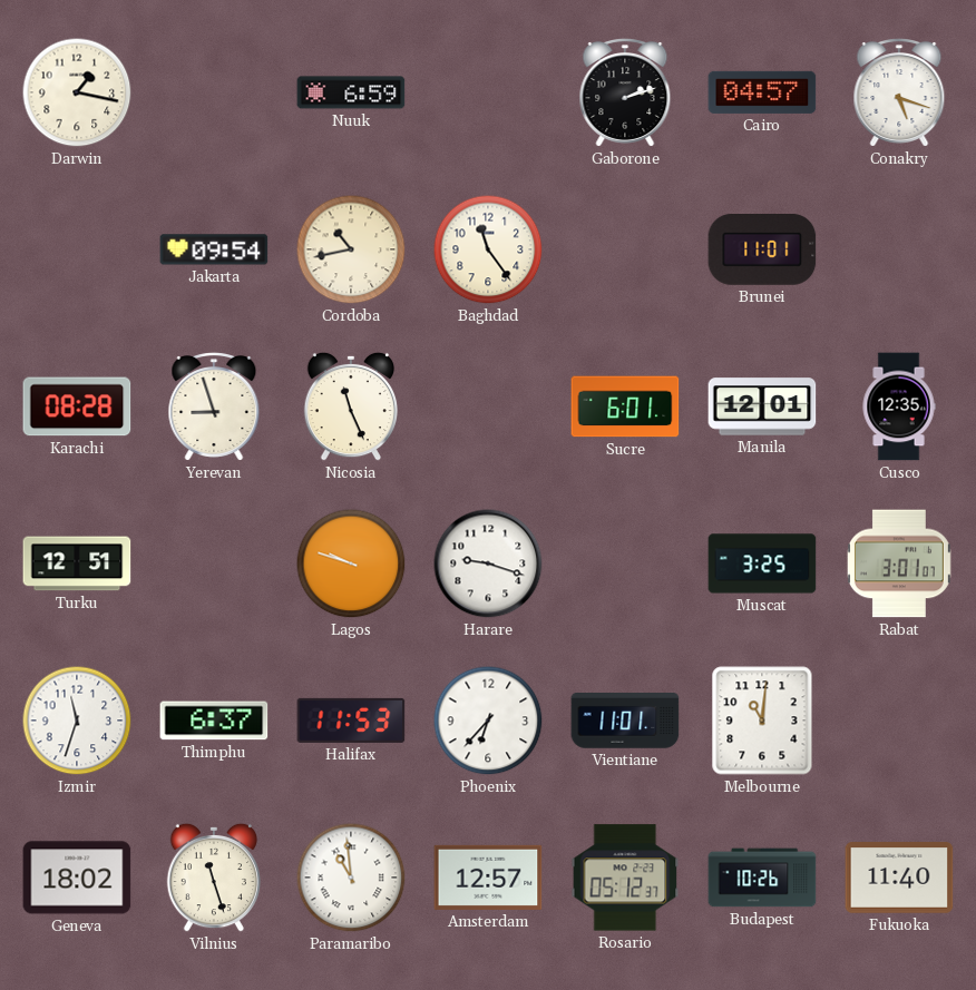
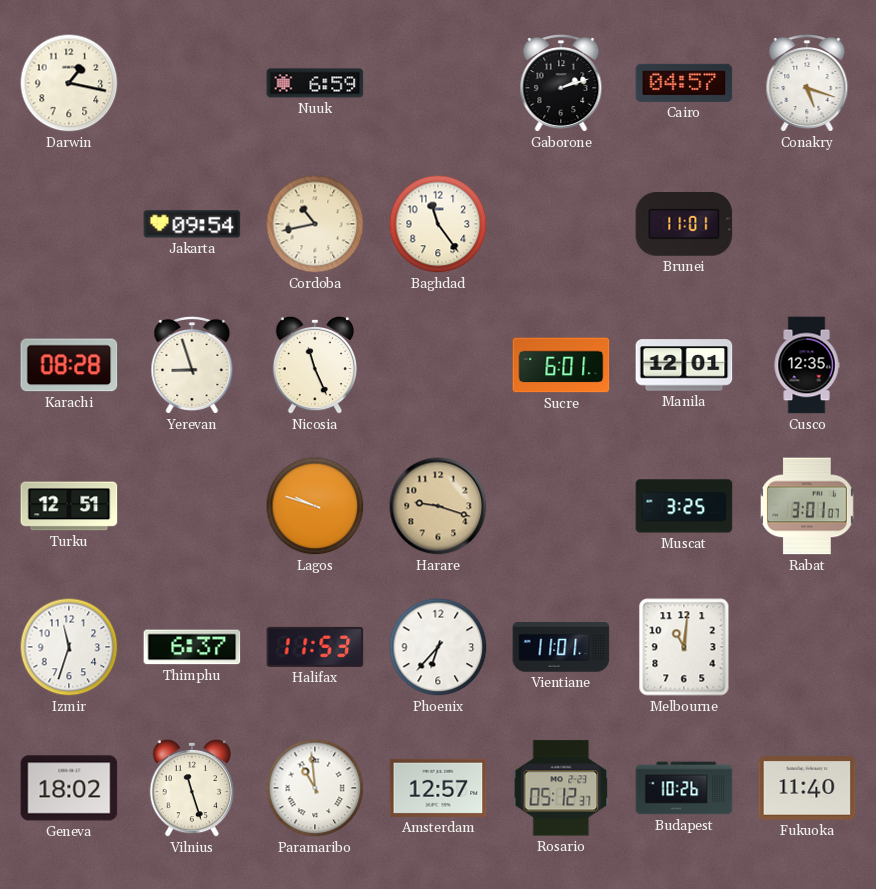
Harare dial: white -> champagne (438, 506)
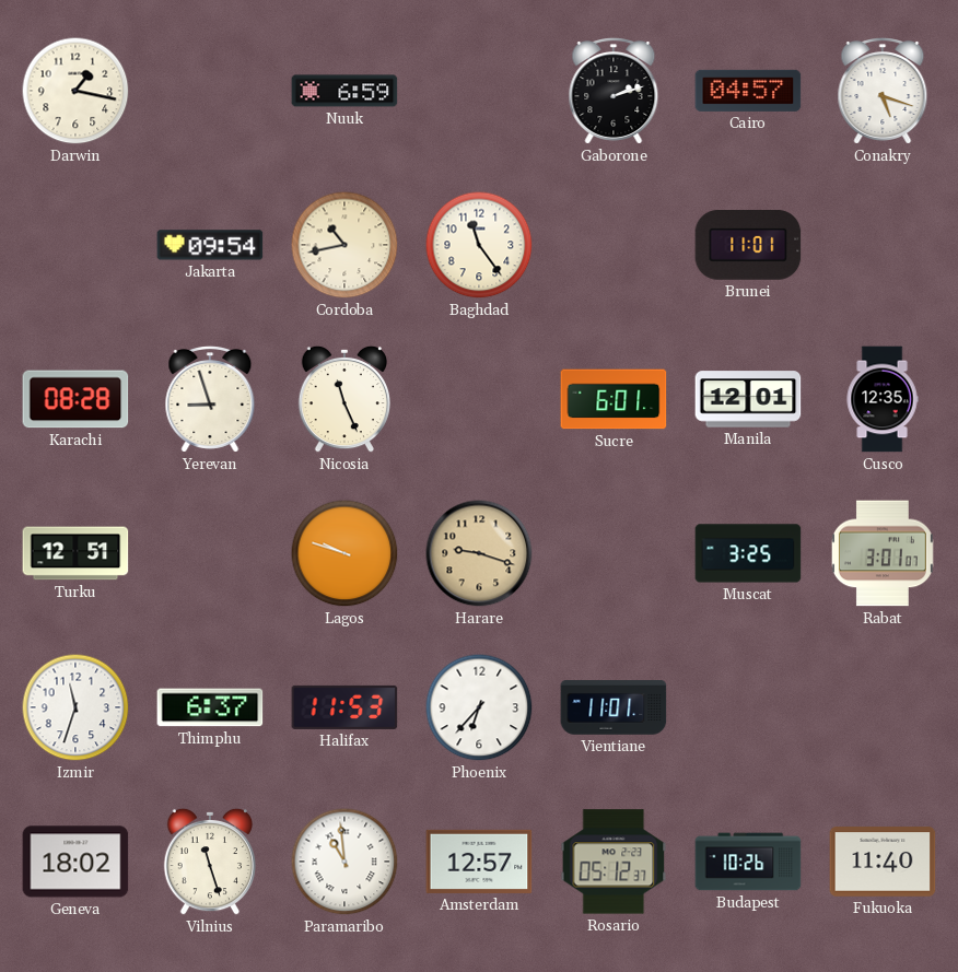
Melbourne: 11:01 -> none (684, 647)
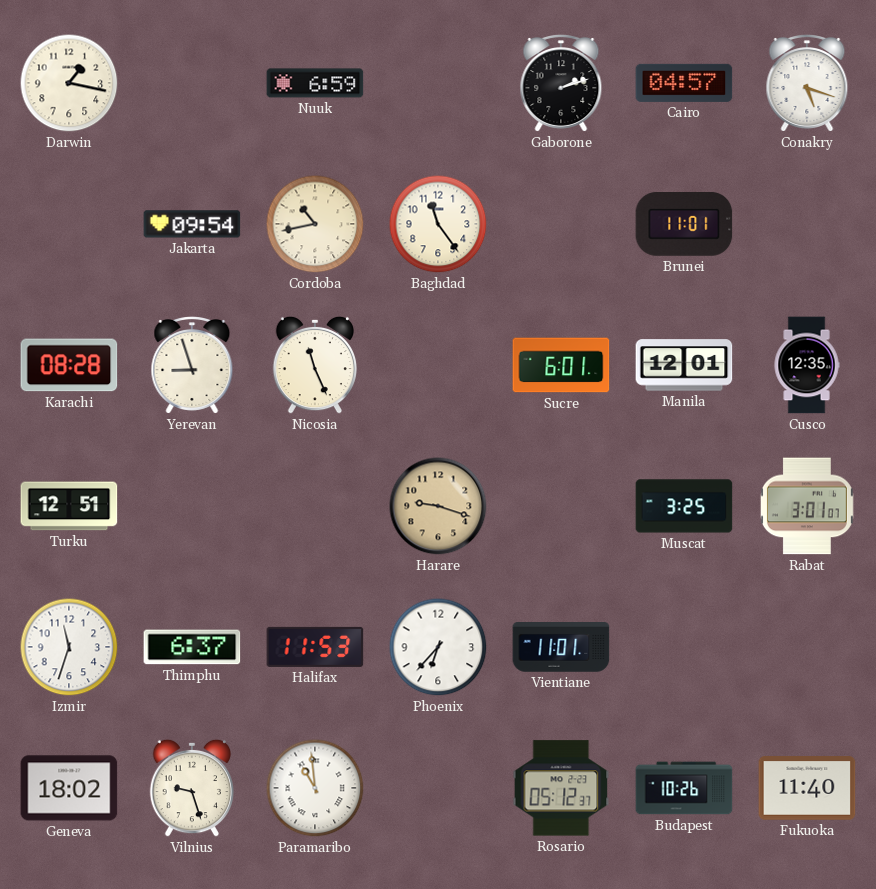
Lagos: 9:48 -> none (344, 553)
Vilnius: 11:27 -> 9:27 (191, 788)
Amsterdam: 12:57 -> none (479, 862)
